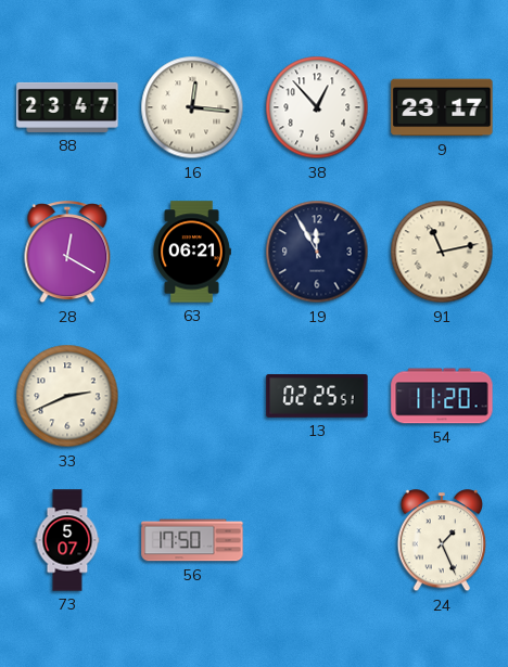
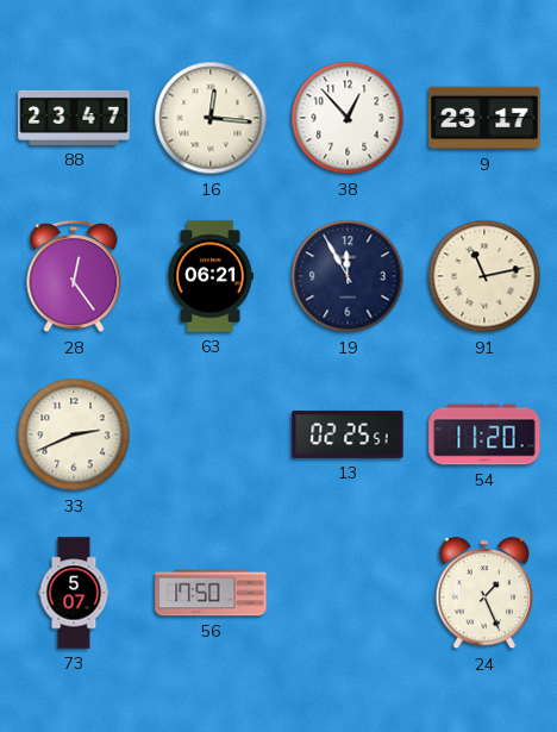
28: 12:20 -> 12:24 (74, 277)
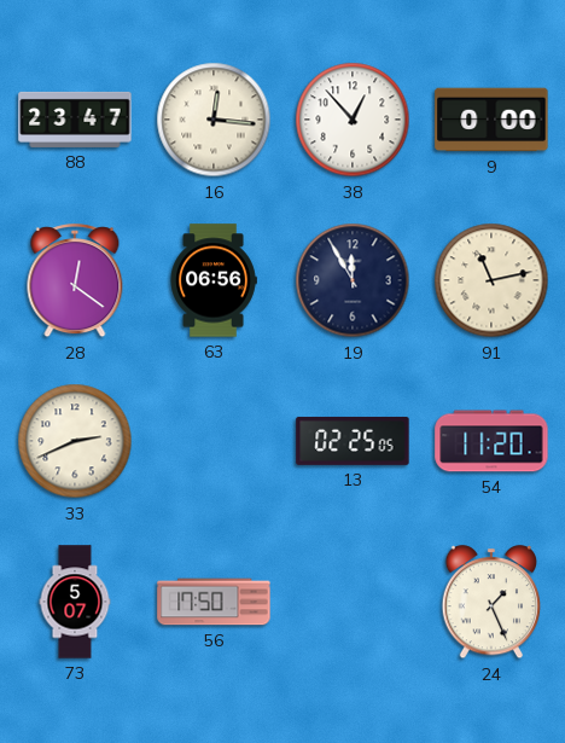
9: 23:17 -> 0:00 (491, 120)
28: 12:24 -> 12:21 (75, 281)
63: 06:21 -> 06:56 (214, 280)
13: 02:25:51 -> 02:25:05 (353, 441)
